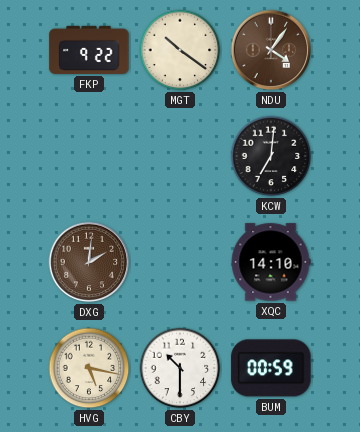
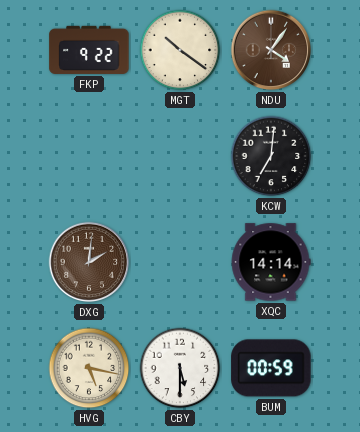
XQC: 14:10 -> 14:14 (271, 262)
CBY: 10:30 -> 5:30 (180, 368)
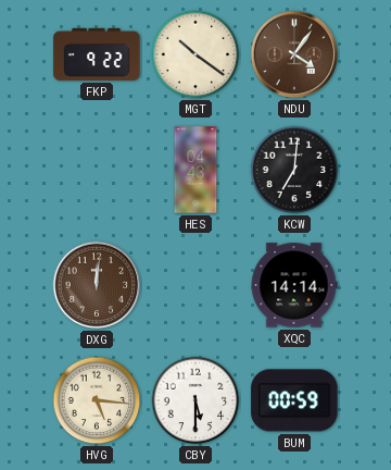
HES: none -> 04:43 (195, 170)
DXG: 2:01 -> 12:01 (97, 285)
HVG: 5:17 -> 5:16 (97, 400)
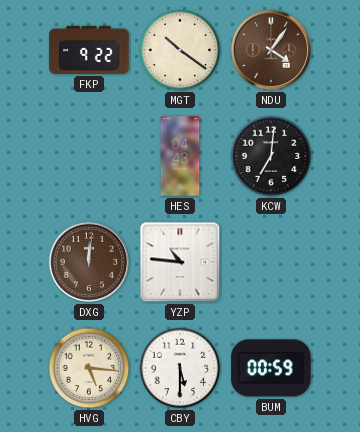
YZP: none -> 10:46 (180, 262)
XQC: 14:14 -> none (294, 285)
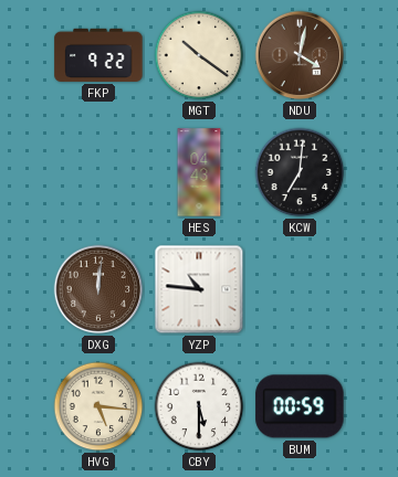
NDU: 4:06 -> 4:02 (300, 55)
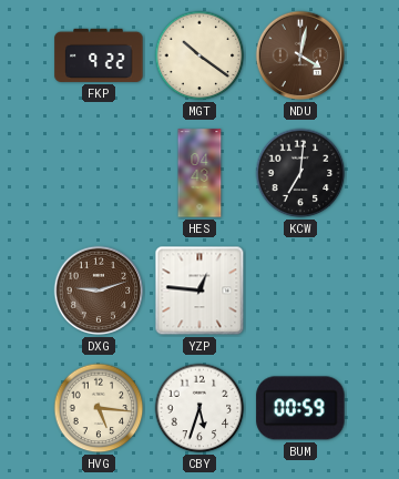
DXG: 12:01 -> 9:12 (99, 291)
YZP: 10:46 -> 12:46 (199, 291)
CBY: 5:30 -> 5:33 (199, 408)
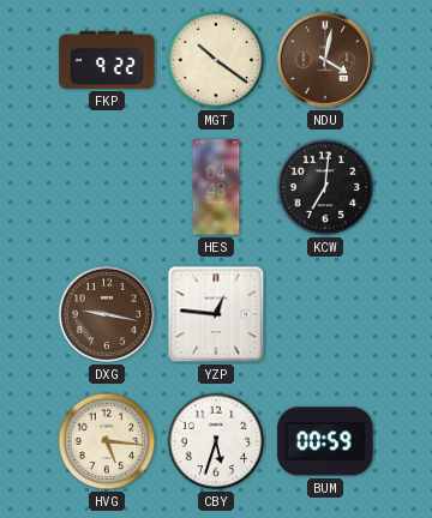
DXG: 9:12 -> 9:17 (107, 314)
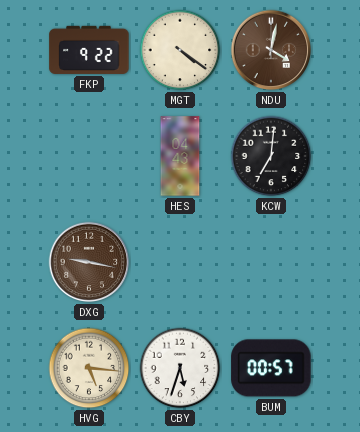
MGT: 10:21 -> 4:21 (180, 50)
YZP: 12:46 -> none (216, 314)
BUM: 00:59 -> 00:57 (271, 368)
